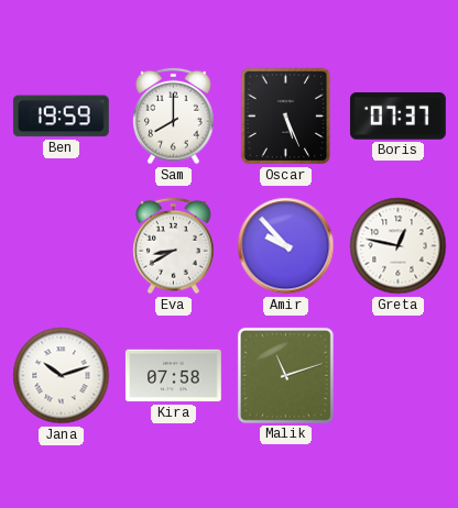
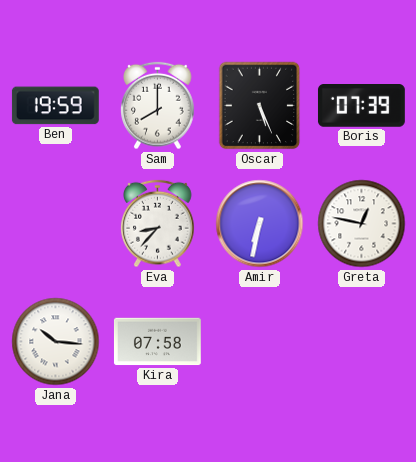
Boris: 07:37 -> 07:39 (361, 106)
Eva: 8:40 -> 8:37 (158, 224)
Amir: 9:53 -> 6:32 (260, 224)
Jana: 10:12 -> 10:16 (56, 342)
Malik: 11:12 -> none (285, 375)
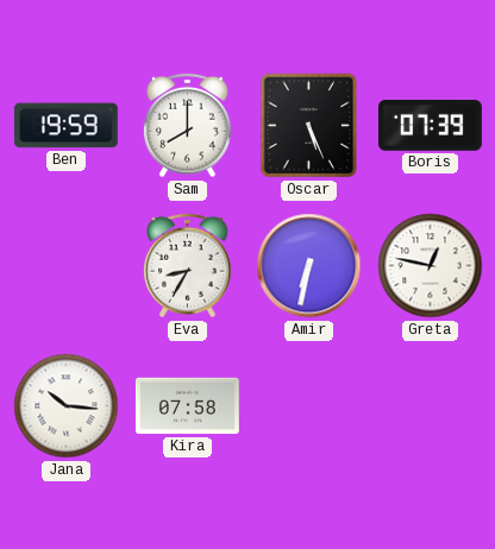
Eva: 8:37 -> 8:35 (188, 266)
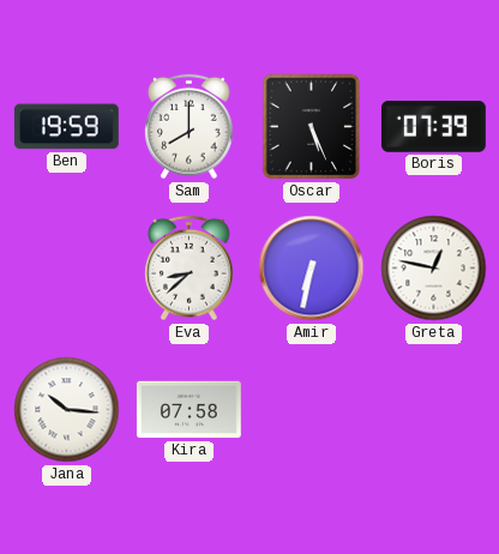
Eva: 8:35 -> 8:38 (190, 269)
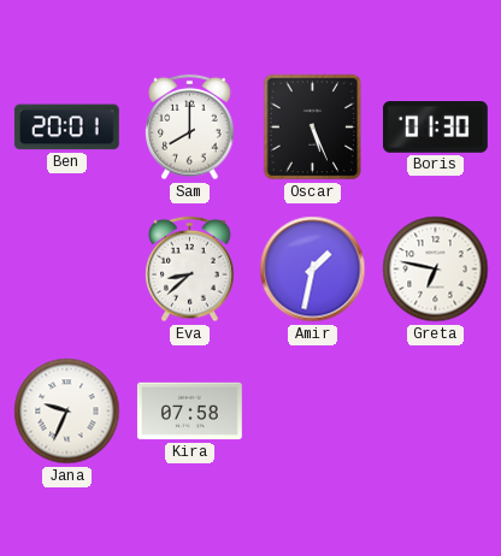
Ben: 19:59 -> 20:01 (66, 128)
Boris: 07:39 -> 01:30 (435, 128)
Amir: 6:32 -> 1:32 (313, 270)
Greta: 12:47 -> 6:47 (436, 270)
Jana: 10:16 -> 9:34 (67, 412)
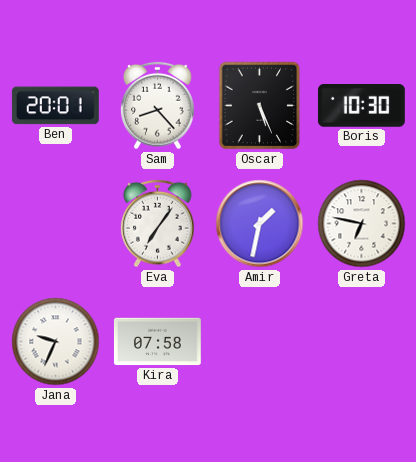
Sam: 8:00 -> 8:23 (158, 106)
Boris: 01:30 -> 10:30 (361, 106)
Eva: 8:38 -> 7:06 (158, 224)
